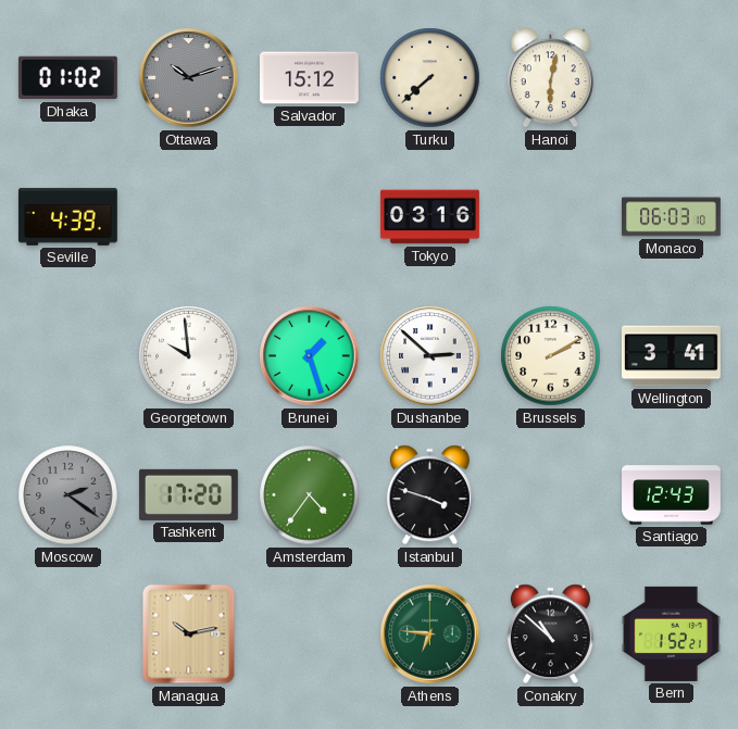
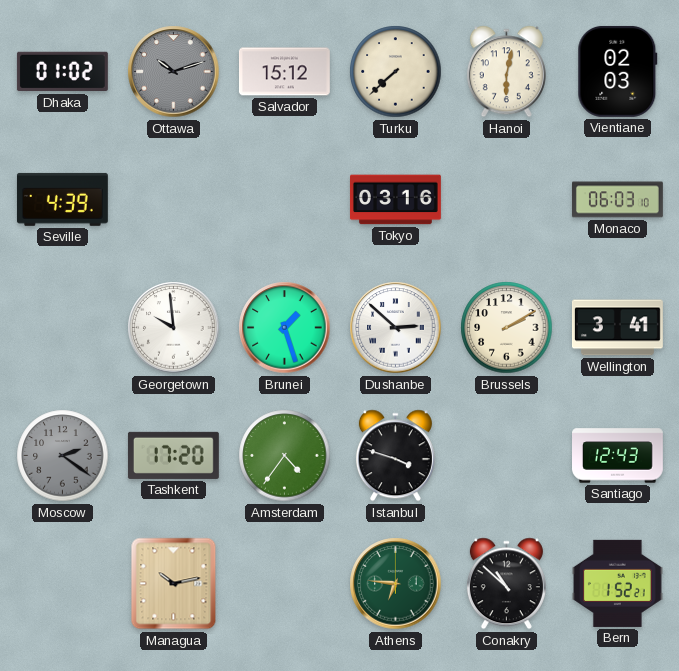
Vientiane: none -> 02:03 (618, 71)
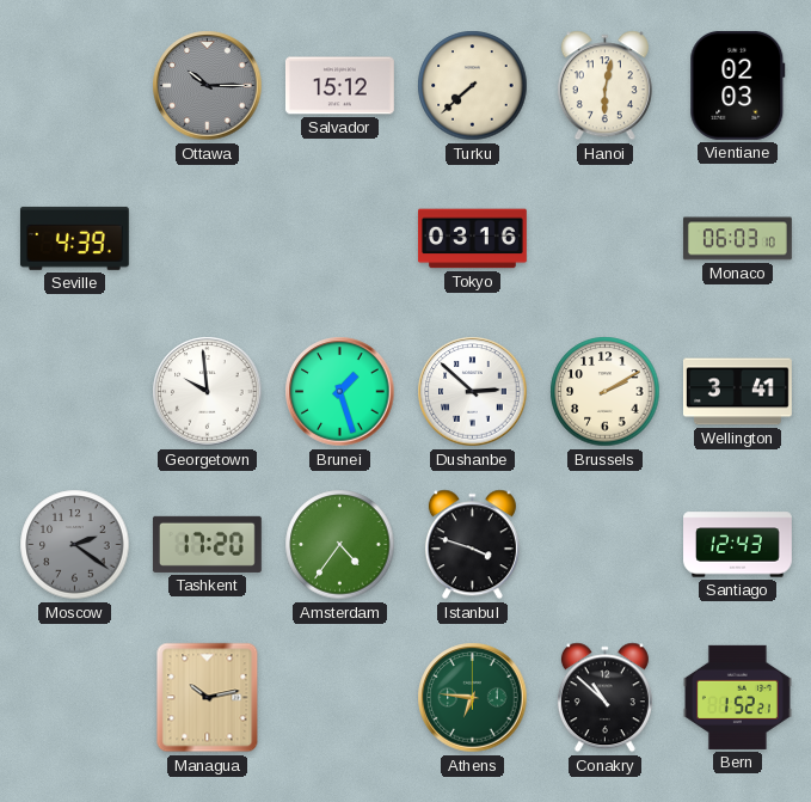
Dhaka: 01:02 -> none (62, 72)
Ottawa: 10:12 -> 10:15 (208, 86)
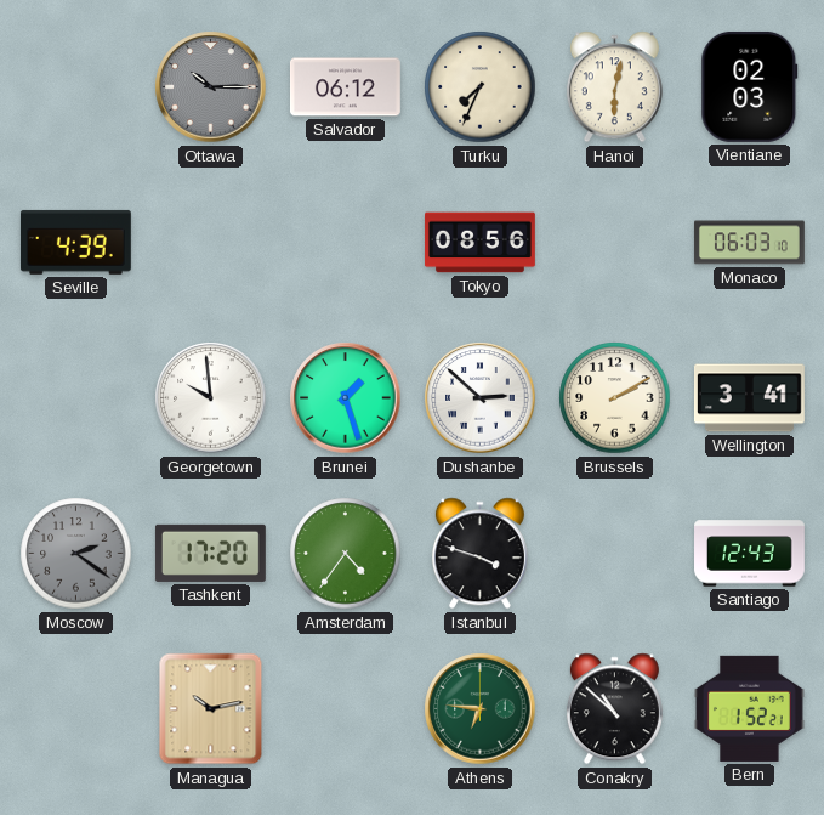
Salvador: 15:12 -> 06:12 (345, 87)
Turku: 7:38 -> 7:34 (481, 87)
Tokyo: 03:16 -> 08:56 (479, 243)
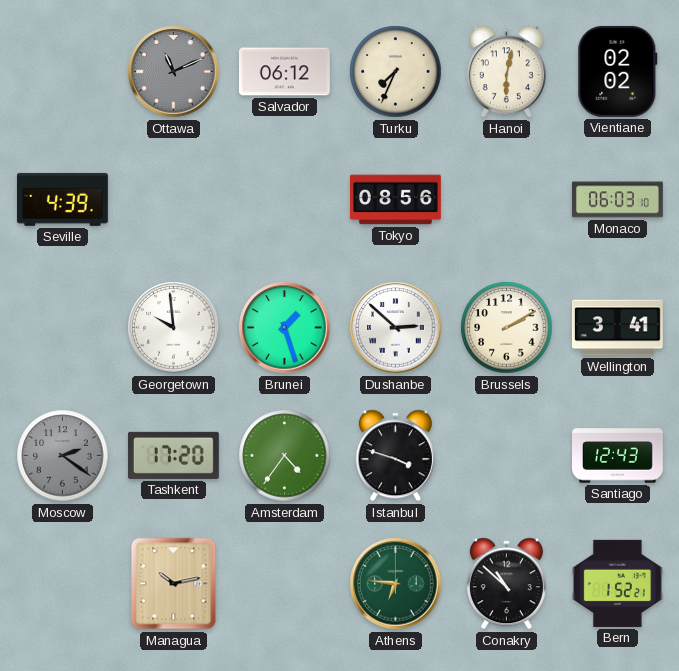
Ottawa: 10:15 -> 11:11 (174, 72)
Vientiane: 02:03 -> 02:02 (618, 71)
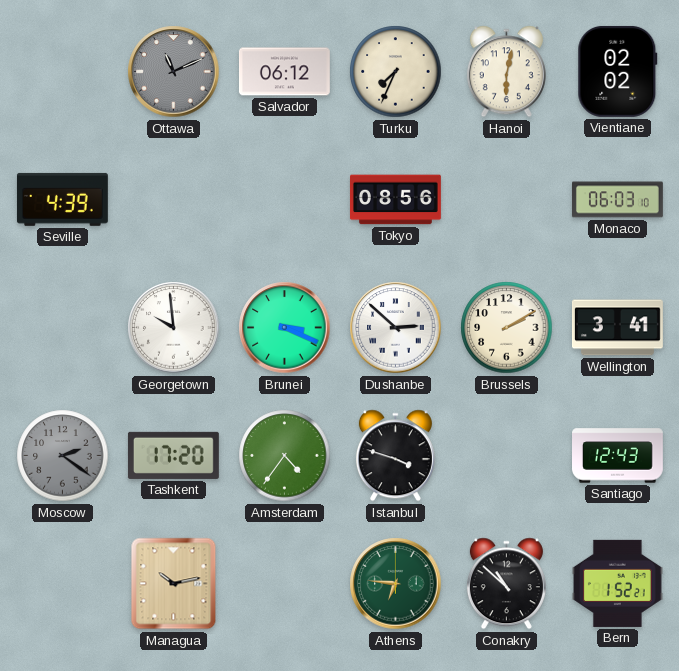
Brunei: 1:27 -> 3:19 (285, 328)
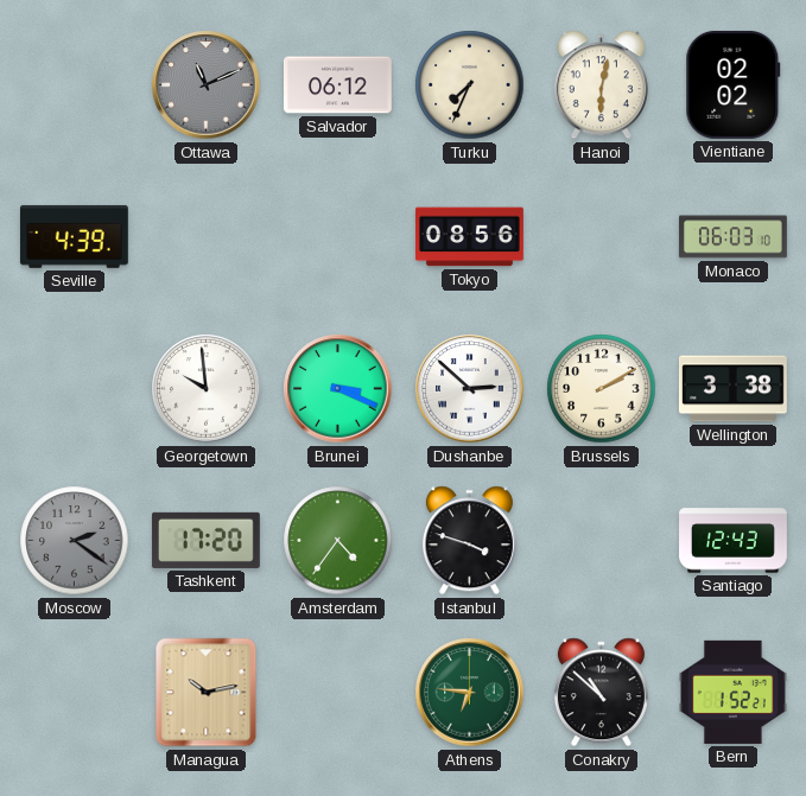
Wellington: 3:41 -> 3:38 (732, 389)
